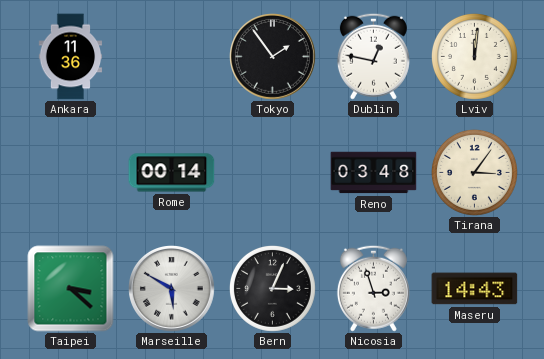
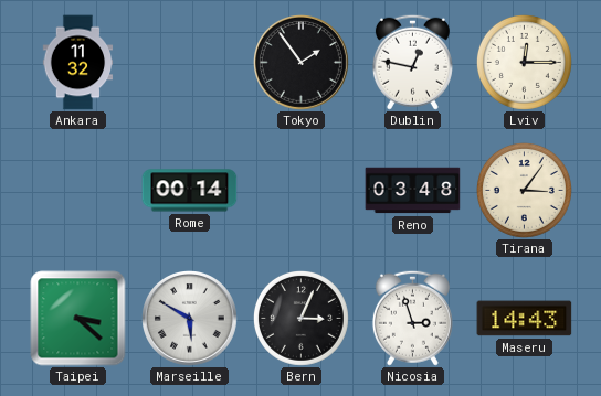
Ankara: 11:36 -> 11:32 (78, 63)
Lviv: 12:01 -> 12:15 (524, 62)
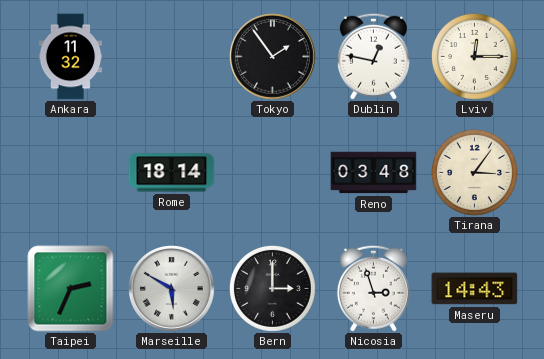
Rome: 00:14 -> 18:14 (172, 173)
Taipei: 3:22 -> 2:34 (71, 289)
Bern: 3:04 -> 3:00 (272, 288)
